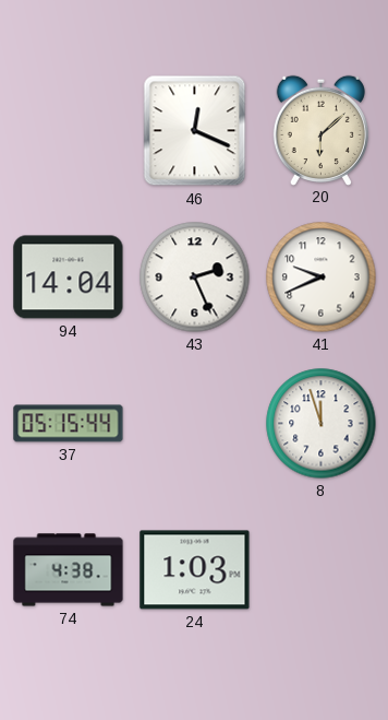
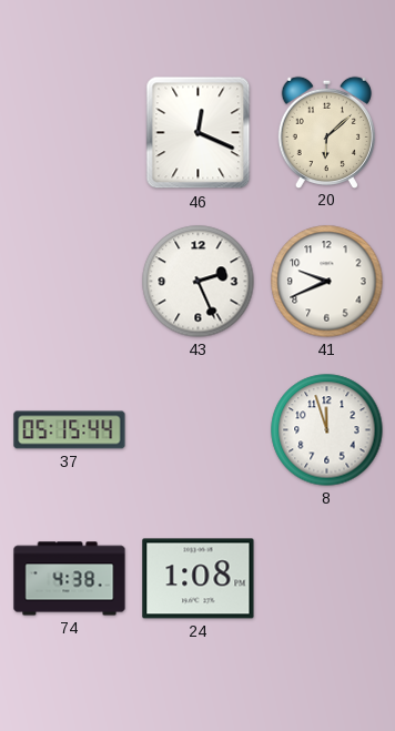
94: 14:04 -> none (69, 278)
24: 1:03 -> 1:08 (199, 579)
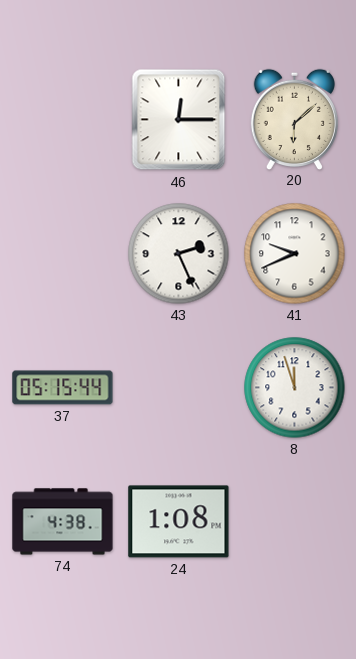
46: 12:19 -> 12:15 (179, 120)
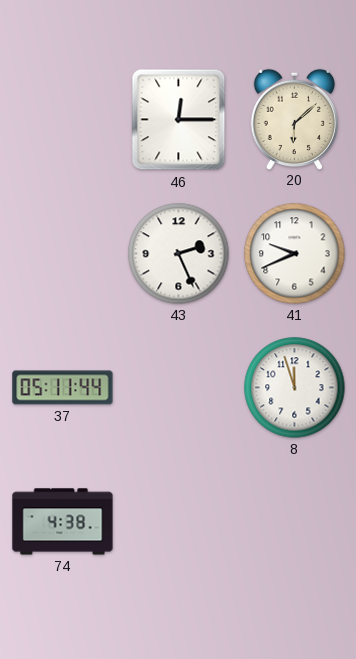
37: 05:15 -> 05:11 (63, 388)
24: 1:08 -> none (179, 522)
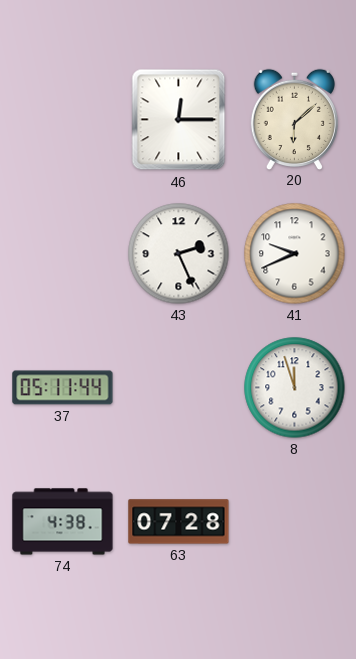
63: none -> 07:28 (179, 522)
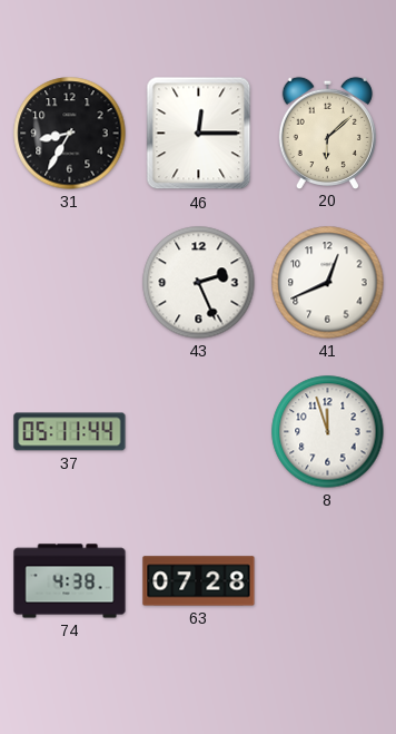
31: none -> 8:35 (70, 134)
41: 9:41 -> 12:41 (328, 283)
